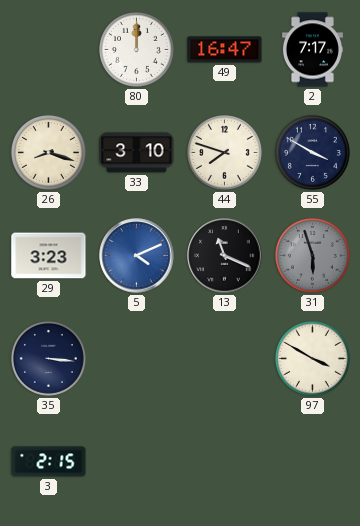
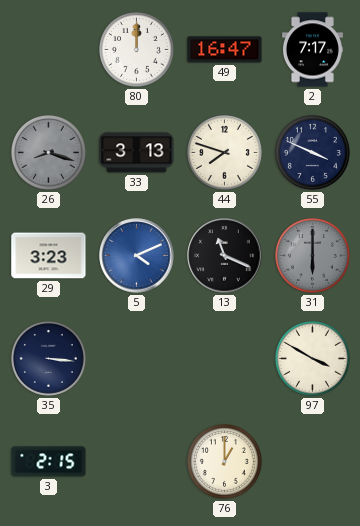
26 dial: cream -> grey (48, 152)
33: 3:10 -> 3:13 (137, 153)
55: 3:50 -> 3:49 (312, 152)
31: 5:57 -> 6:00 (312, 255)
76: none -> 1:00 (224, 461)
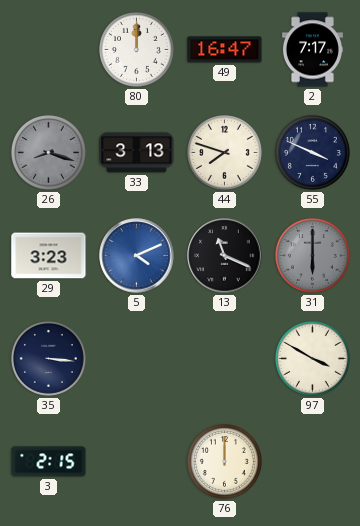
76: 1:00 -> 12:00 (224, 461)
